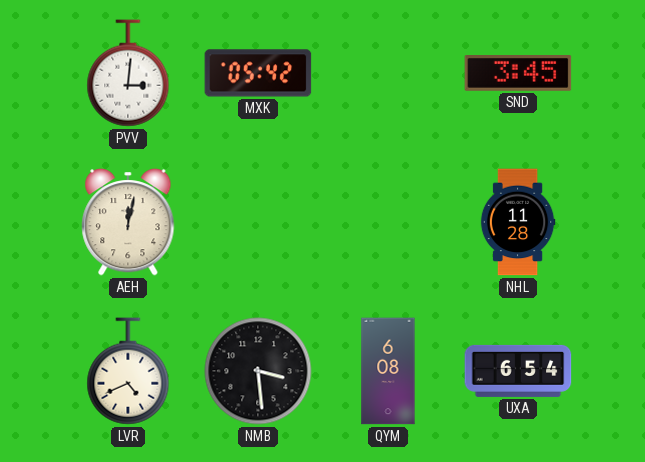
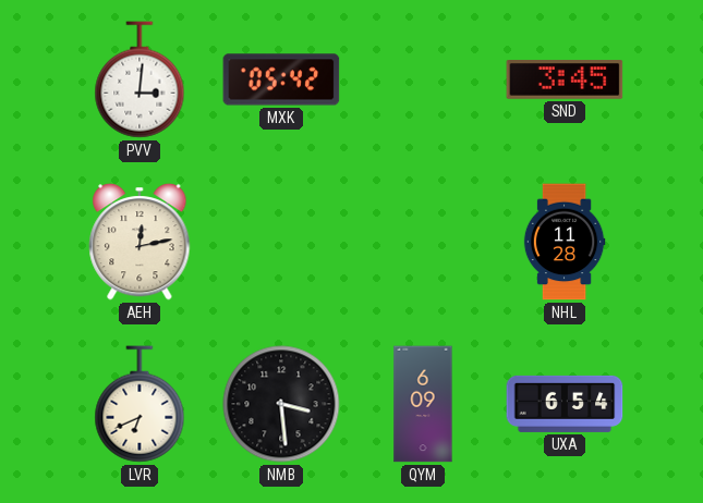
AEH: 12:02 -> 12:13 (140, 242)
LVR: 4:41 -> 6:41 (140, 404)
QYM: 6:08 -> 6:09 (423, 404)
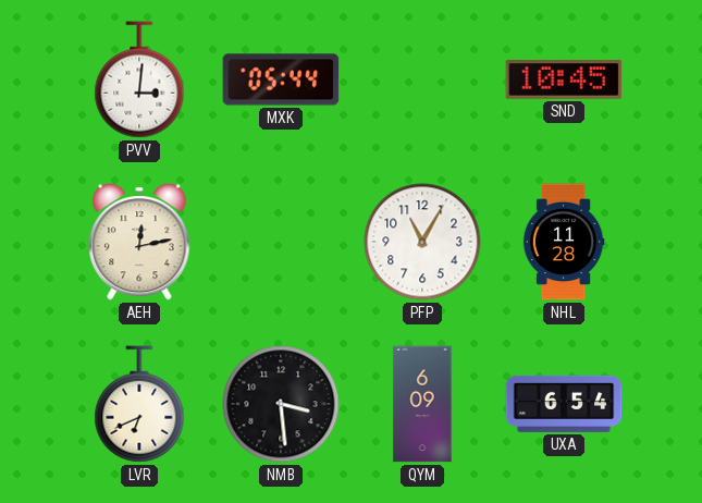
MXK: 05:42 -> 05:44 (281, 79)
SND: 3:45 -> 10:45 (564, 81)
PFP: none -> 11:05 (422, 242)
